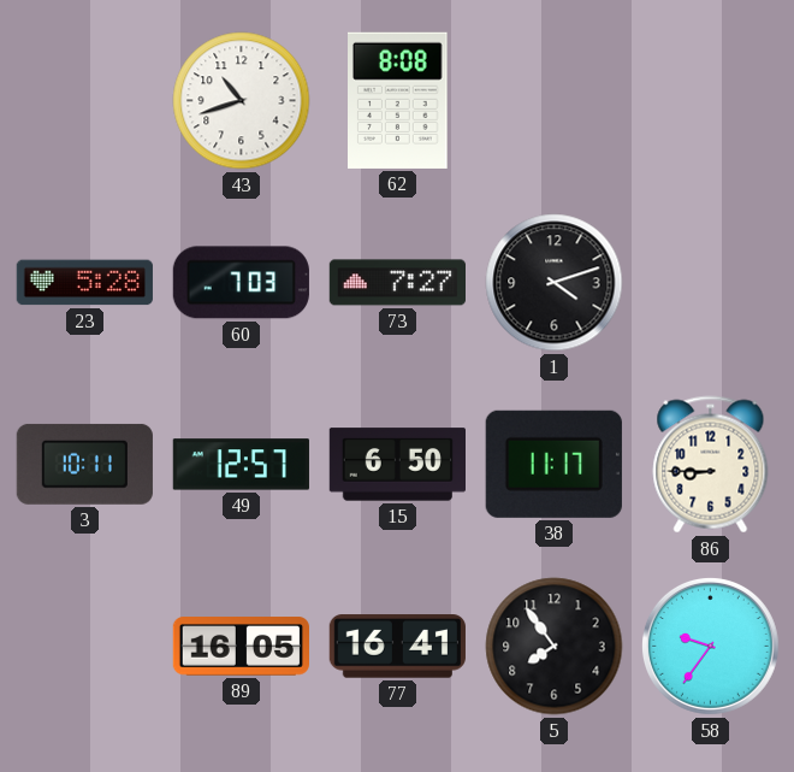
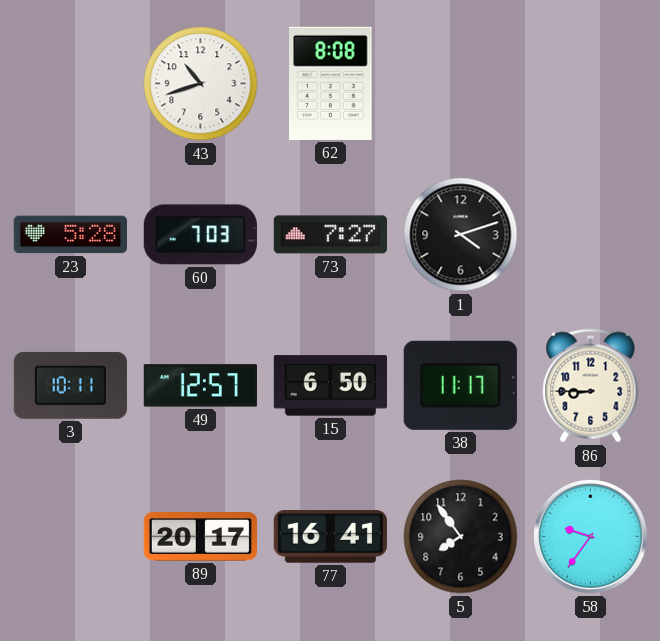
89: 16:05 -> 20:17 (200, 537)
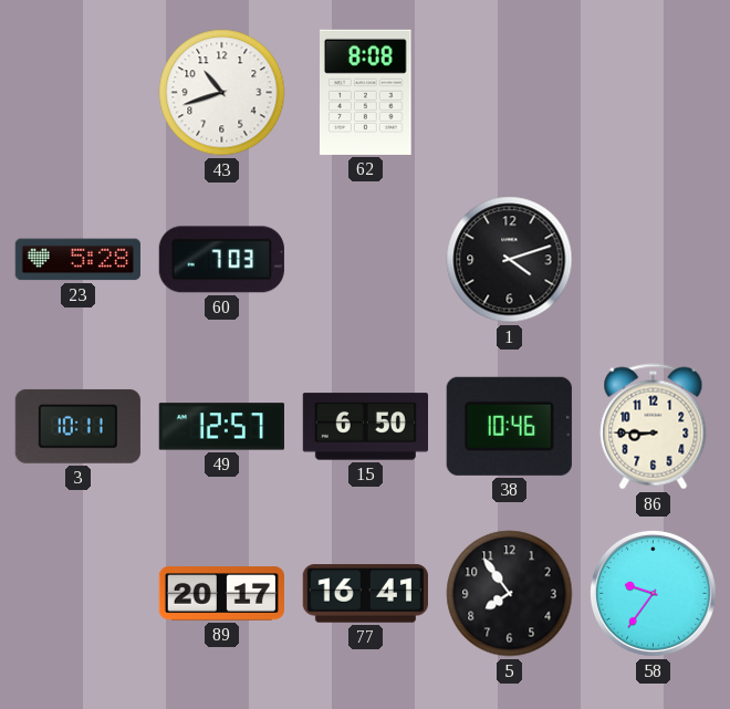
73: 7:27 -> none (330, 235)
38: 11:17 -> 10:46 (509, 426)
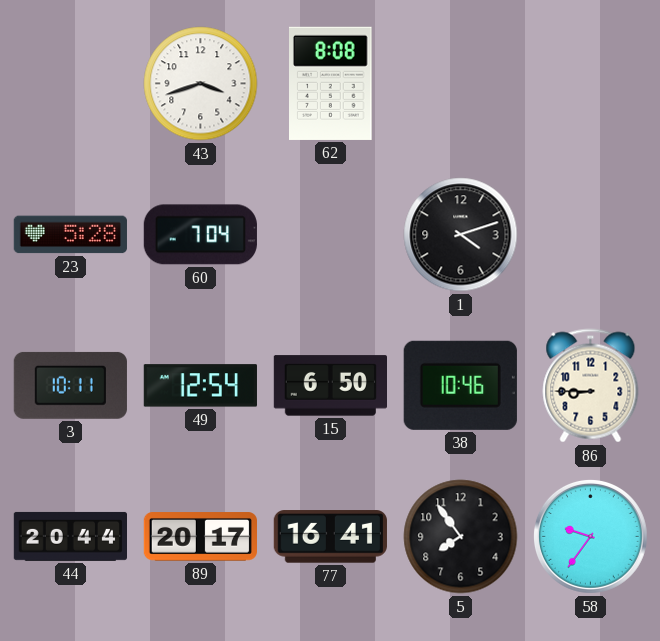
43: 10:42 -> 3:42 (201, 84)
60: 7:03 -> 7:04 (200, 235)
49: 12:57 -> 12:54 (200, 386)
44: none -> 20:44 (70, 536)
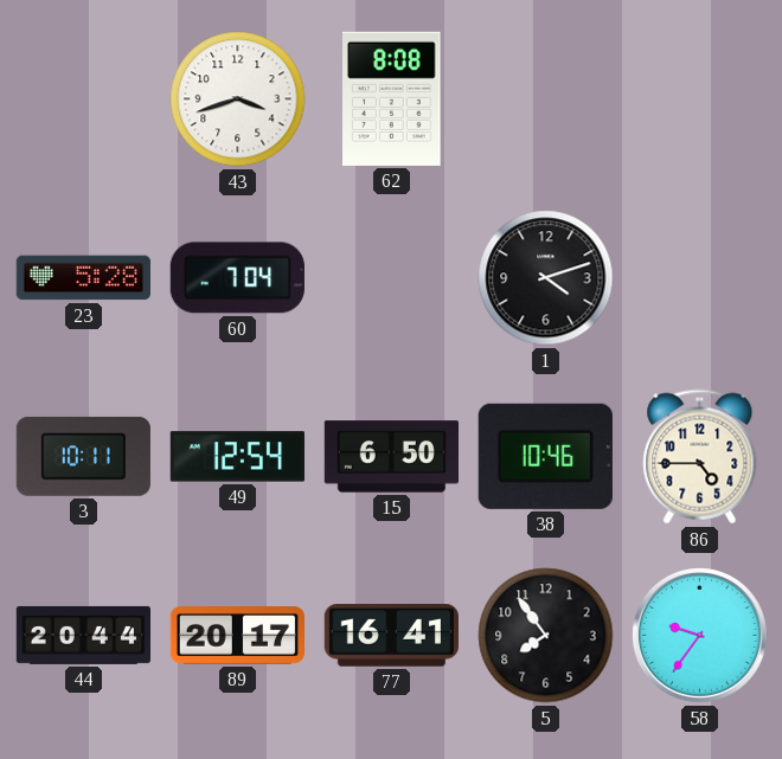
86: 8:45 -> 4:45 (700, 457)
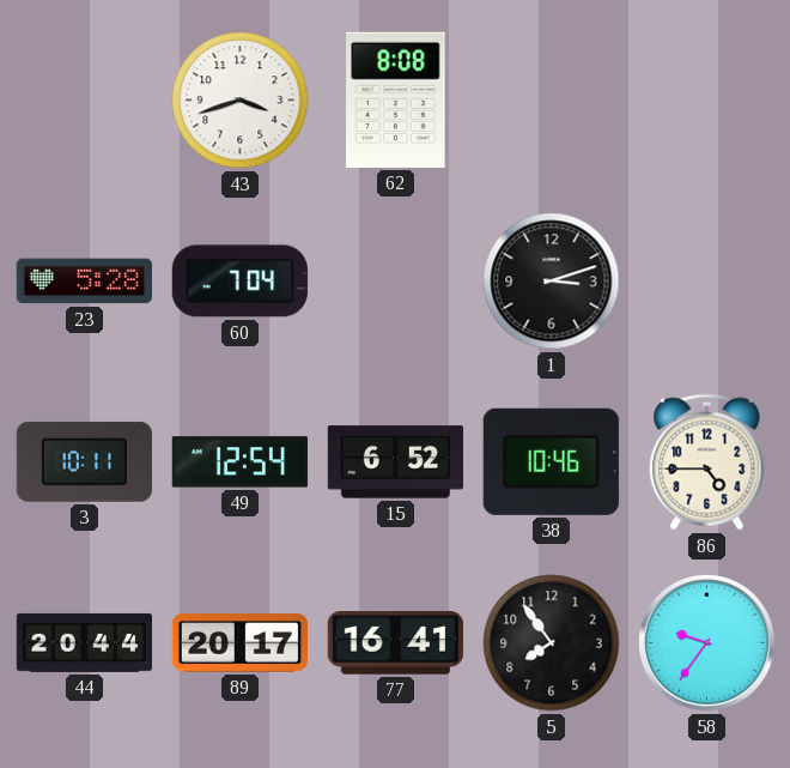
1: 4:12 -> 3:12 (552, 282)
15: 6:50 -> 6:52 (395, 462)
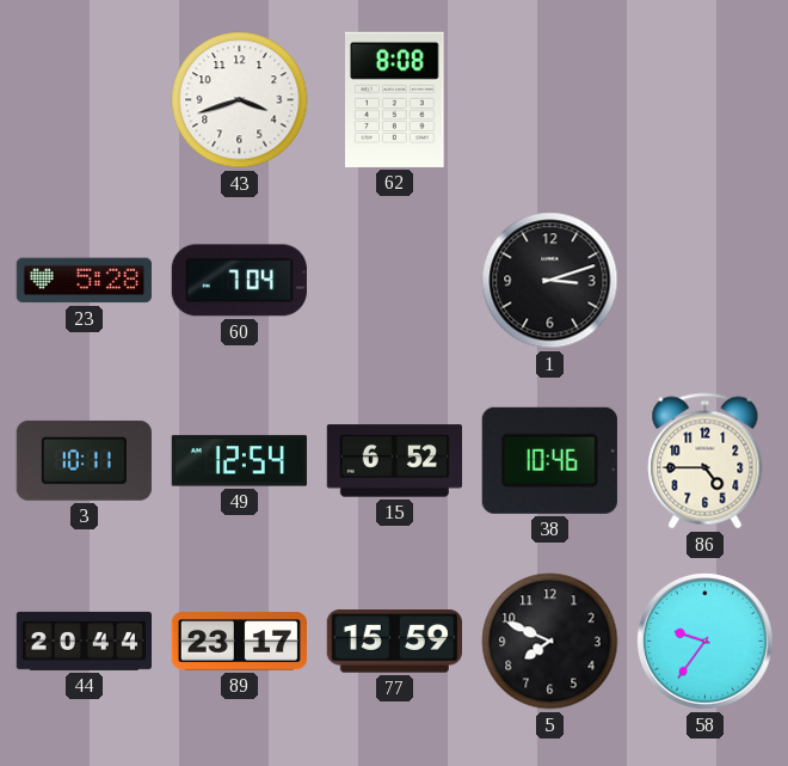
89: 20:17 -> 23:17 (239, 642)
77: 16:41 -> 15:59 (394, 642)
5: 7:54 -> 7:49 (550, 642)
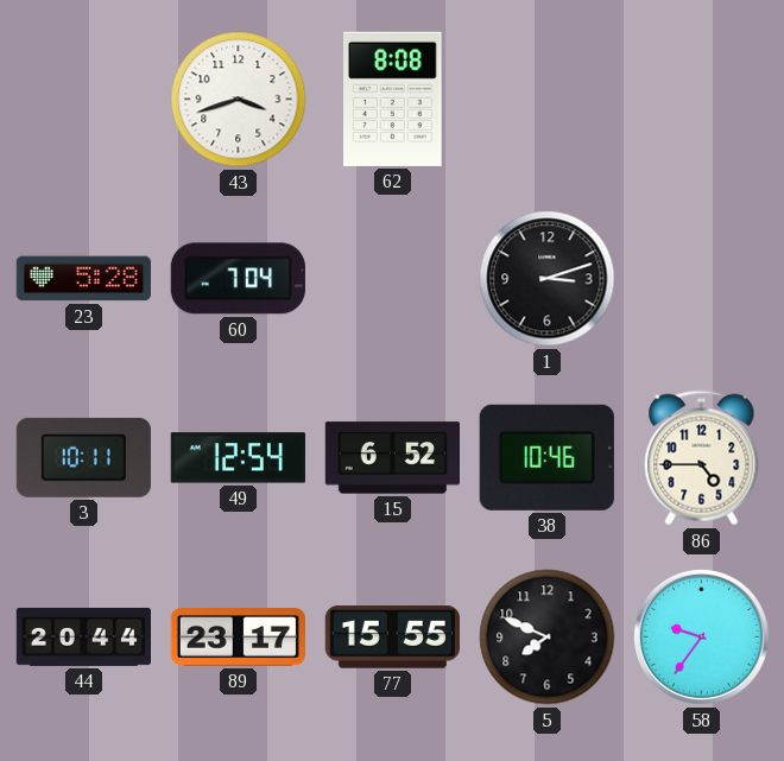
77: 15:59 -> 15:55 (392, 638)
